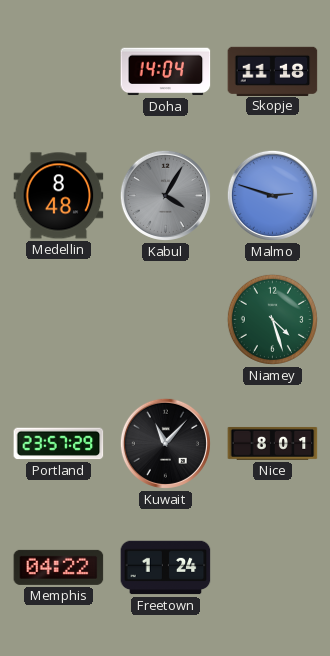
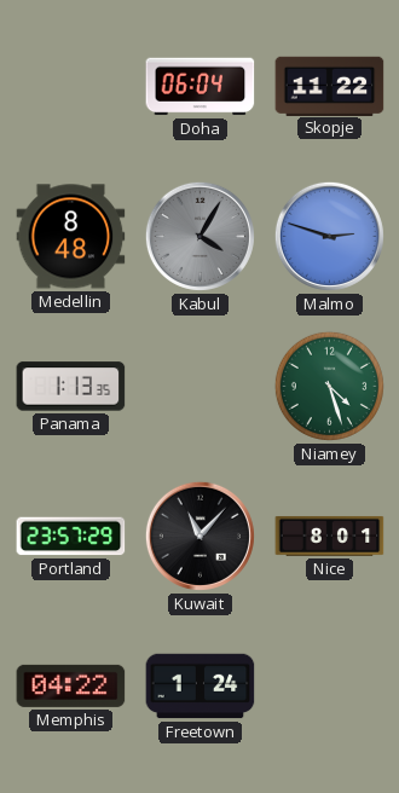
Doha: 14:04 -> 06:04 (201, 87)
Skopje: 11:18 -> 11:22 (330, 86)
Panama: none -> 1:13 (71, 387)
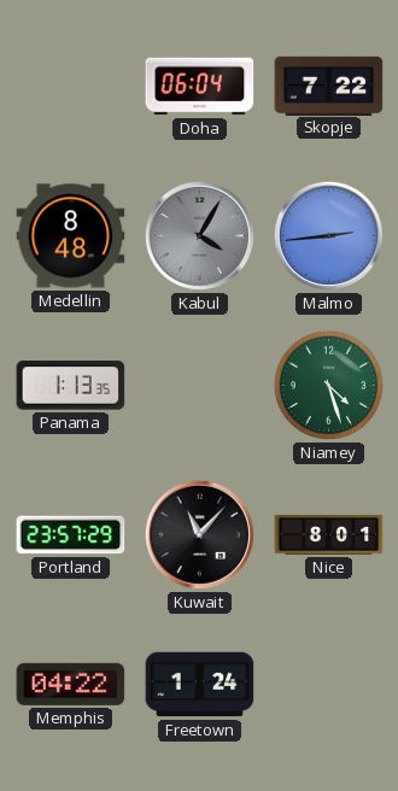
Skopje: 11:22 -> 7:22 (329, 86)
Malmo: 2:48 -> 2:44 (328, 235)
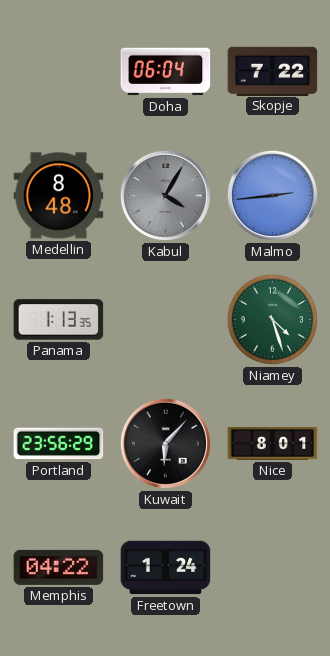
Portland: 23:57 -> 23:56 (59, 444)
Kuwait: 11:07 -> 6:07 (165, 443)
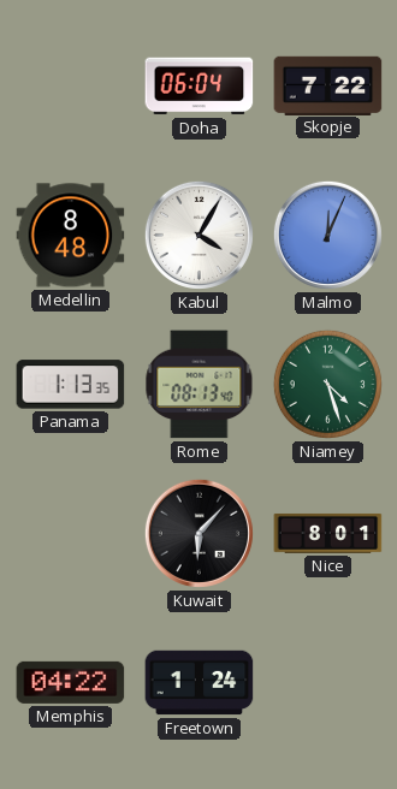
Kabul dial: grey -> white (198, 235)
Malmo: 2:44 -> 12:04 (327, 235)
Rome: none -> 08:13 (200, 385)
Portland: 23:56 -> none (59, 444)
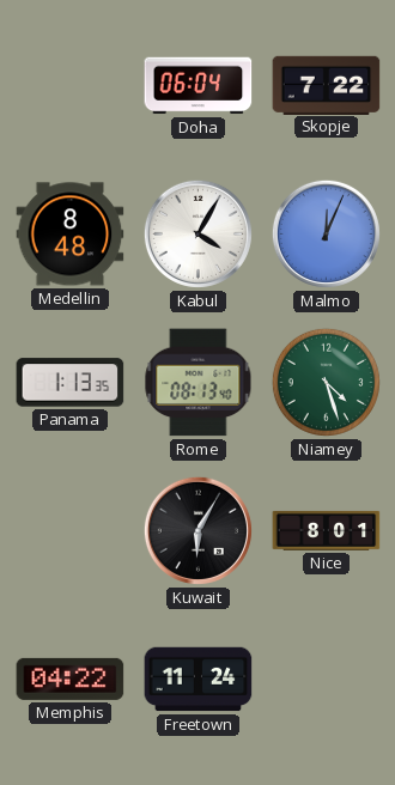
Kuwait: 6:07 -> 6:05 (197, 530)
Freetown: 1:24 -> 11:24 (199, 680)
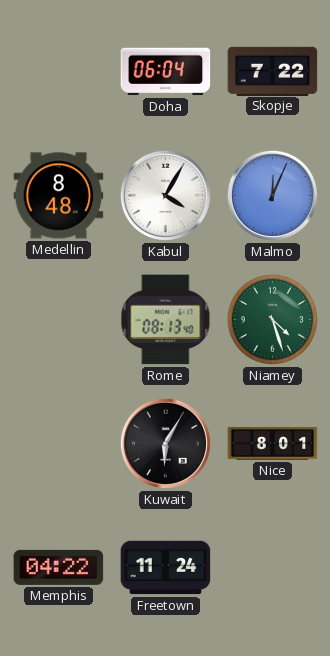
Panama: 1:13 -> none (71, 383)
